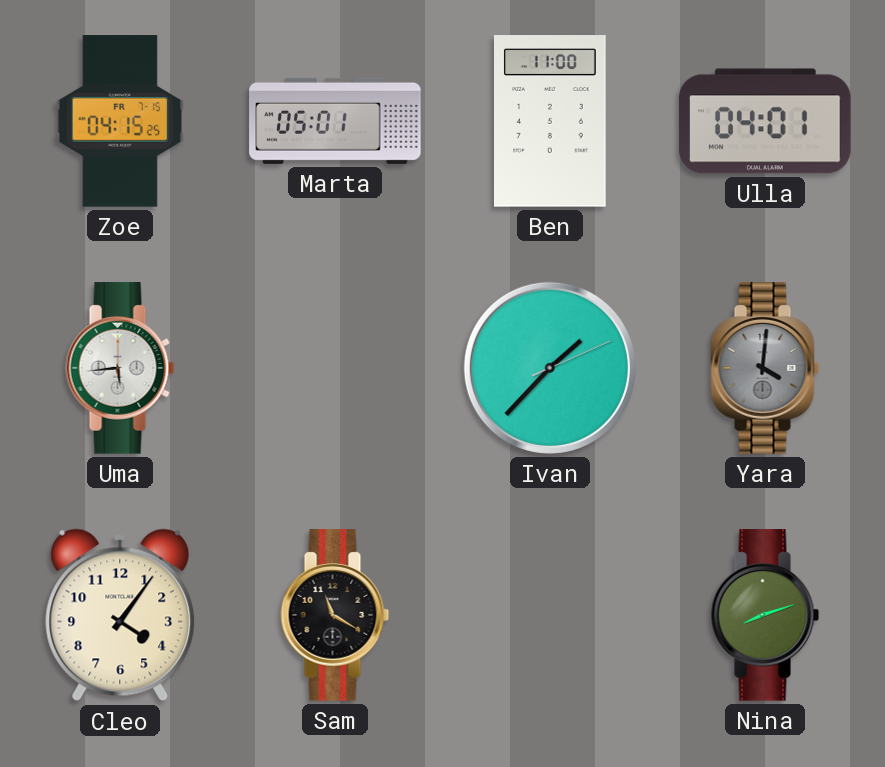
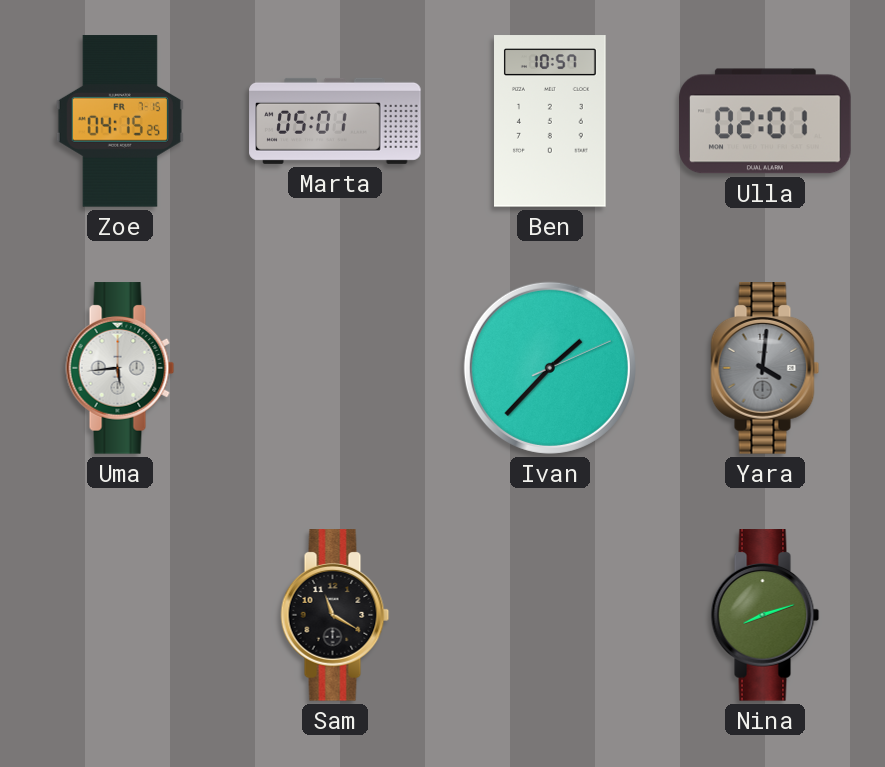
Ben: 11:00 -> 10:57 (551, 121)
Ulla: 04:01 -> 02:01 (765, 121)
Cleo: 4:06 -> none (120, 615)
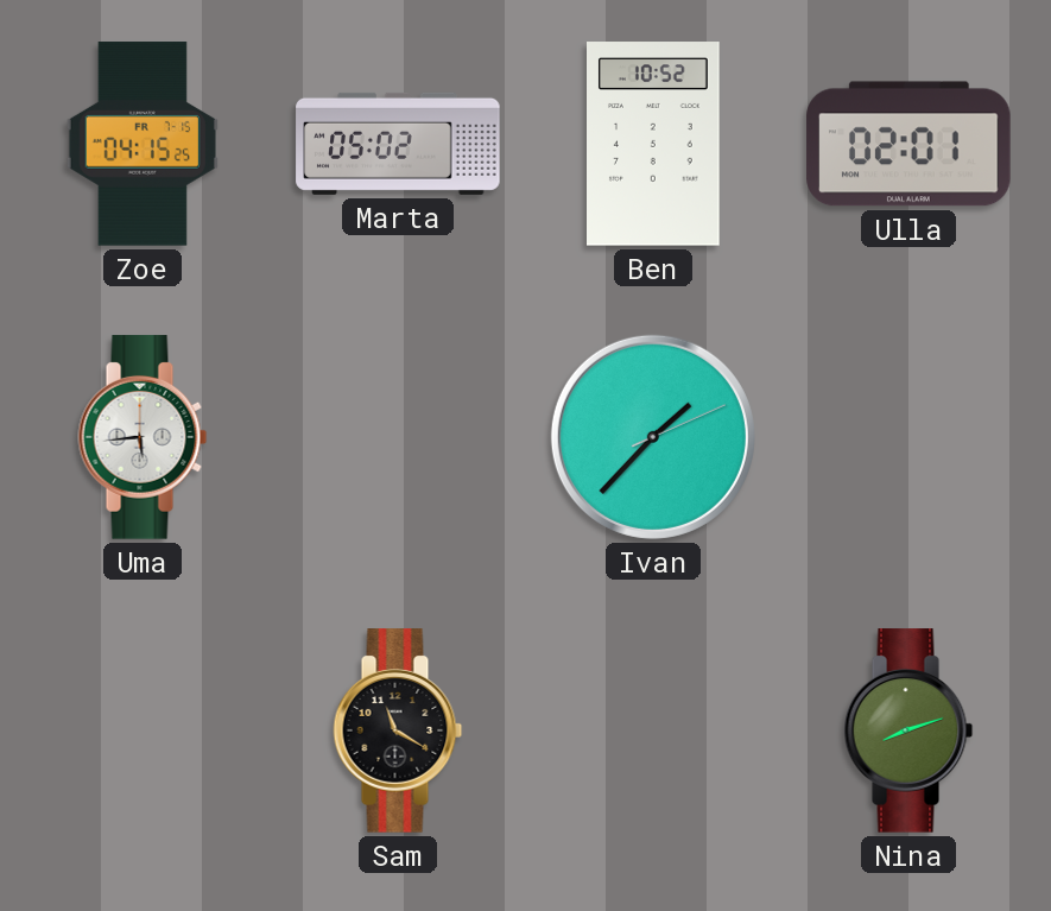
Marta: 05:01 -> 05:02 (398, 144)
Ben: 10:57 -> 10:52 (654, 144)
Yara: 4:01 -> none (765, 368)
